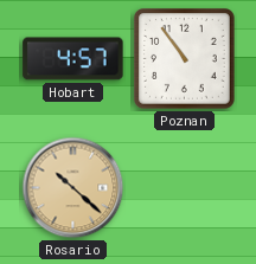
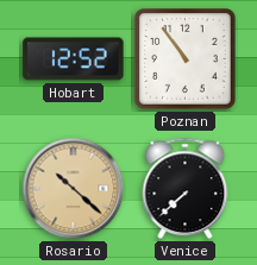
Hobart: 4:57 -> 12:52 (74, 59)
Venice: none -> 7:38 (186, 189)
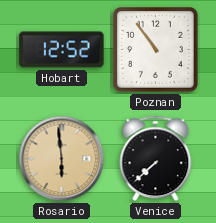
Rosario: 10:22 -> 5:59 (62, 159)
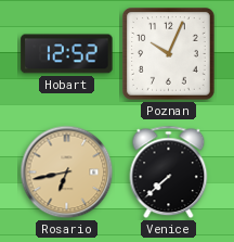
Poznan: 10:54 -> 10:04 (169, 54)
Rosario: 5:59 -> 6:43 (67, 173)
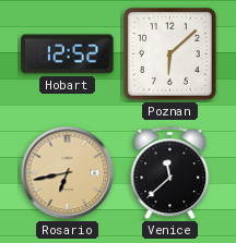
Poznan: 10:04 -> 6:08 (170, 54)
Venice: 7:38 -> 11:38 (170, 173)
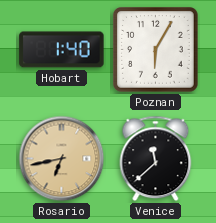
Hobart: 12:52 -> 1:40 (62, 50)
Poznan: 6:08 -> 6:05 (156, 50)
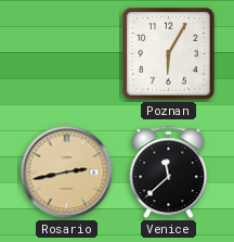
Hobart: 1:40 -> none (62, 50)
Rosario: 6:43 -> 2:43 (67, 173)
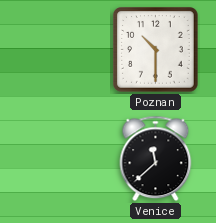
Poznan: 6:05 -> 10:30 (156, 50)
Rosario: 2:43 -> none (67, 173)
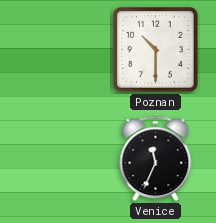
Venice: 11:38 -> 11:34 (156, 159)
